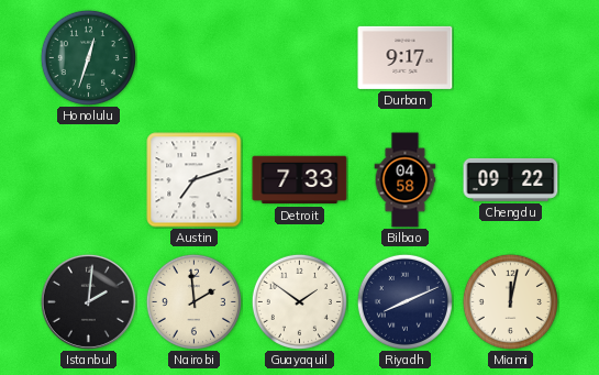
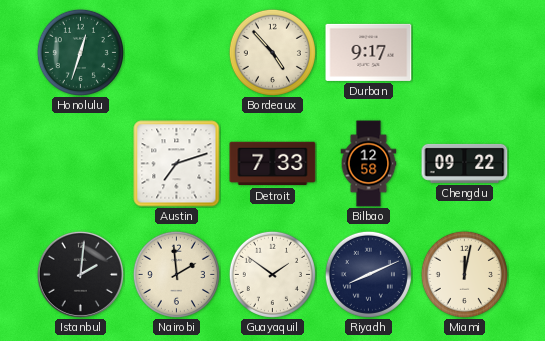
Bordeaux: none -> 4:53 (272, 52)
Bilbao: 04:58 -> 12:58 (369, 164)
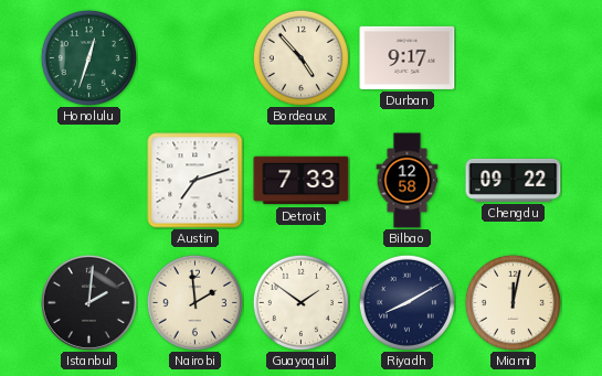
Riyadh: 8:11 -> 8:10 (406, 302)
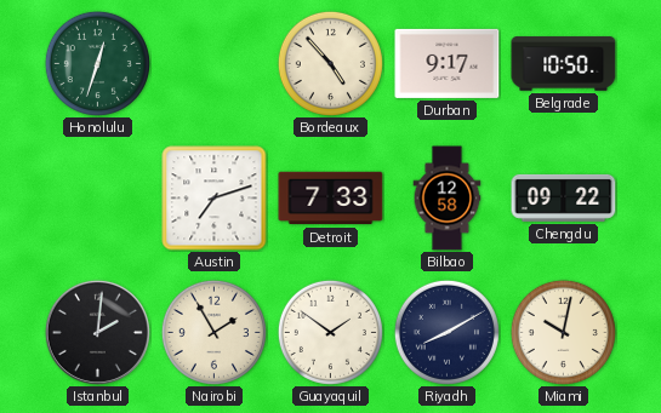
Belgrade: none -> 10:50 (564, 64)
Nairobi: 1:59 -> 1:55 (213, 332)
Miami: 12:02 -> 10:02 (563, 332)
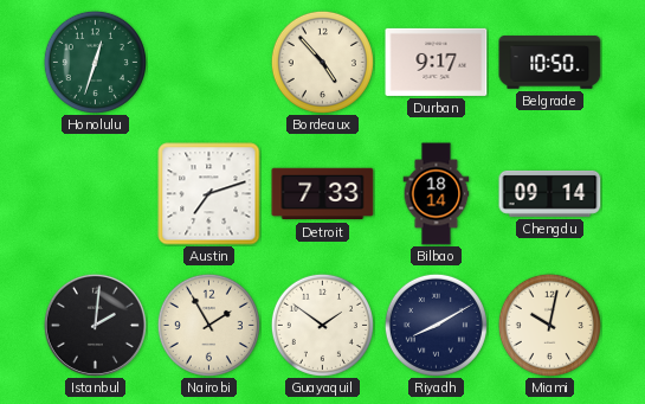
Bilbao: 12:58 -> 18:14 (437, 194)
Chengdu: 09:22 -> 09:14 (550, 193)
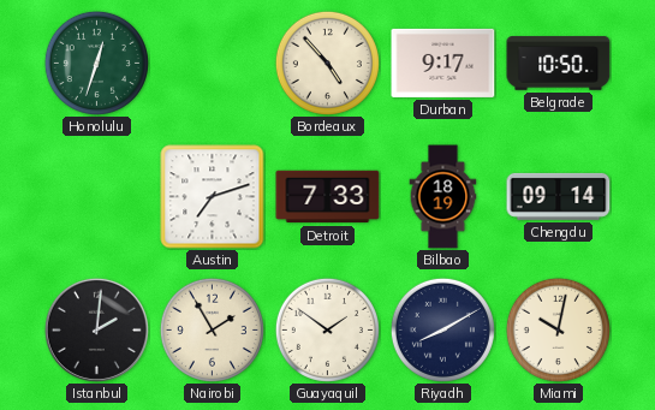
Bilbao: 18:14 -> 18:19 (443, 197)
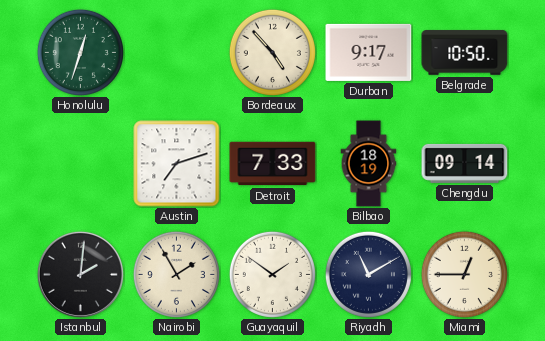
Riyadh: 8:10 -> 11:10 (368, 274)
Miami: 10:02 -> 12:45 (464, 274)
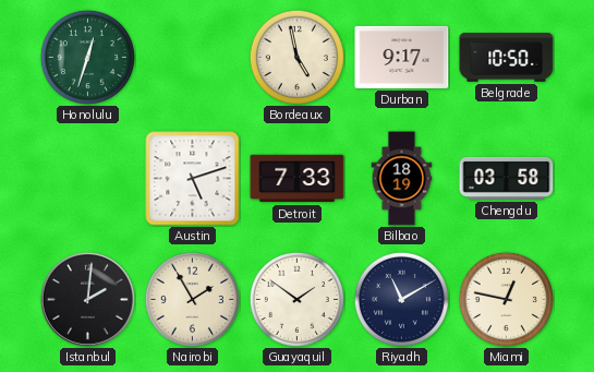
Bordeaux: 4:53 -> 4:58 (296, 57)
Austin: 7:12 -> 5:12 (193, 179)
Chengdu: 09:14 -> 03:58 (507, 178)
Miami: 12:45 -> 12:47 (506, 299)
